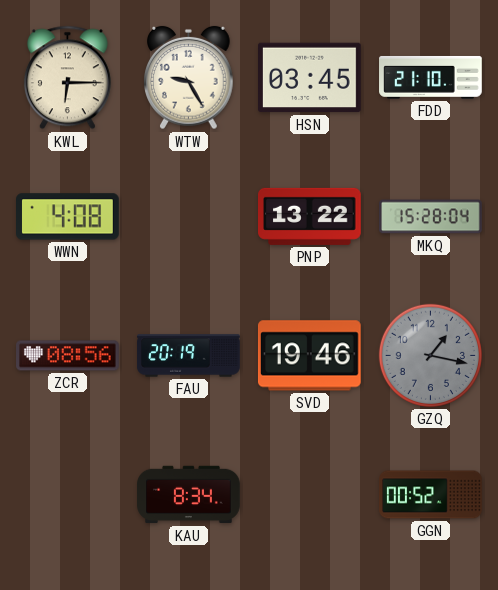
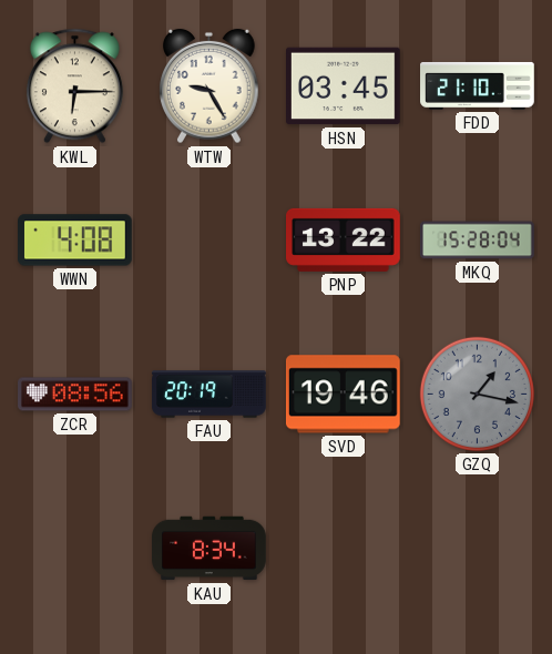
GGN: 00:52 -> none (431, 495)
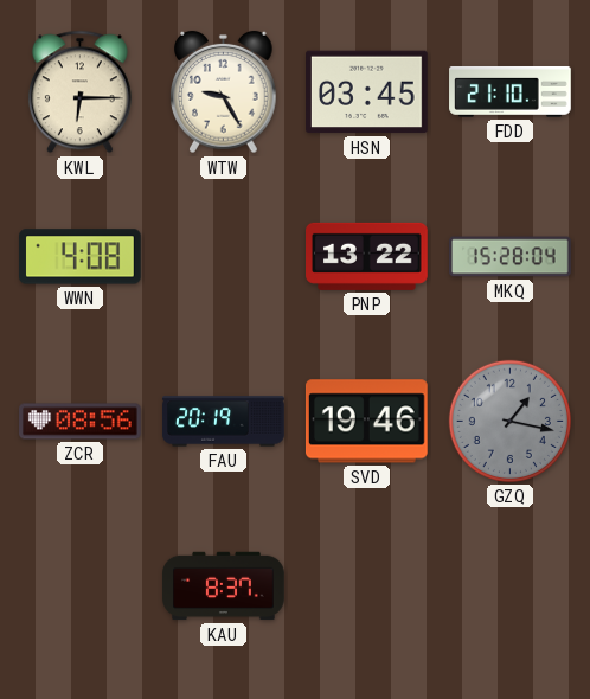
KAU: 8:34 -> 8:37 (224, 586)
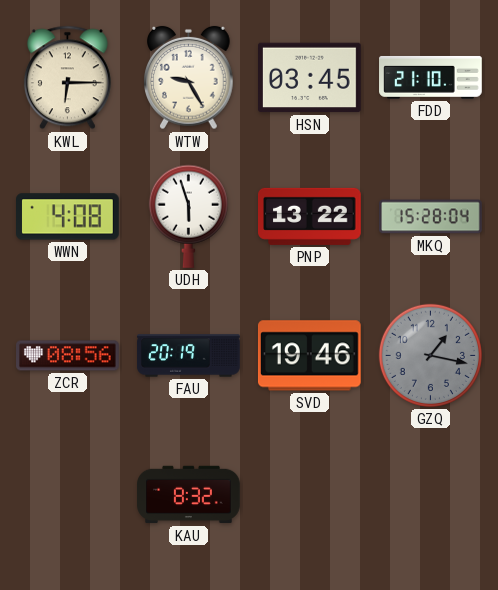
UDH: none -> 5:57 (188, 216)
KAU: 8:37 -> 8:32 (189, 495)
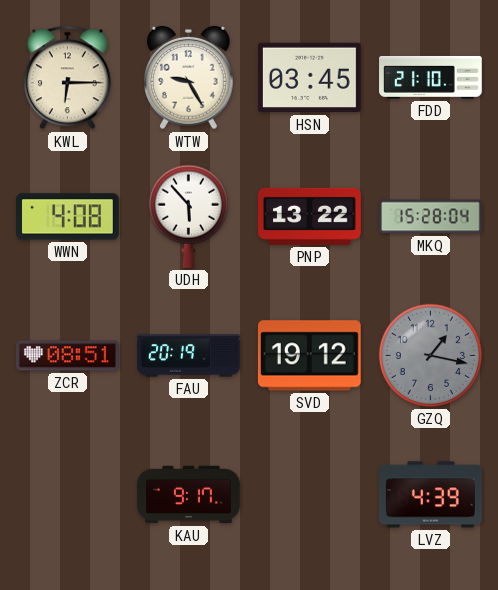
UDH: 5:57 -> 5:53 (188, 216)
ZCR: 08:56 -> 08:51 (68, 356)
SVD: 19:46 -> 19:12 (309, 356)
KAU: 8:32 -> 9:17 (189, 495)
LVZ: none -> 4:39 (431, 495)
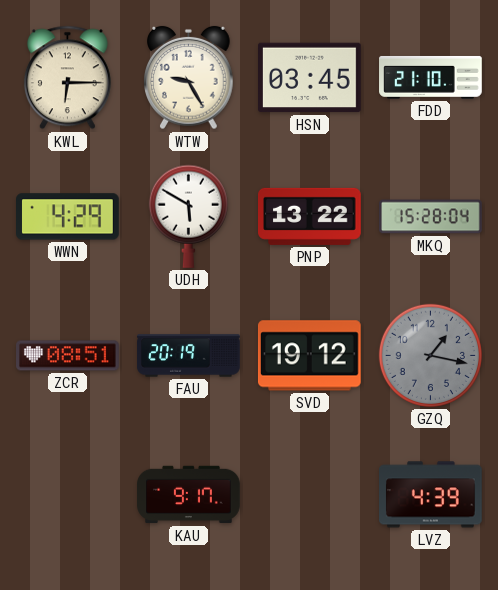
WWN: 4:08 -> 4:29 (68, 217)
UDH: 5:53 -> 5:50 (188, 216)
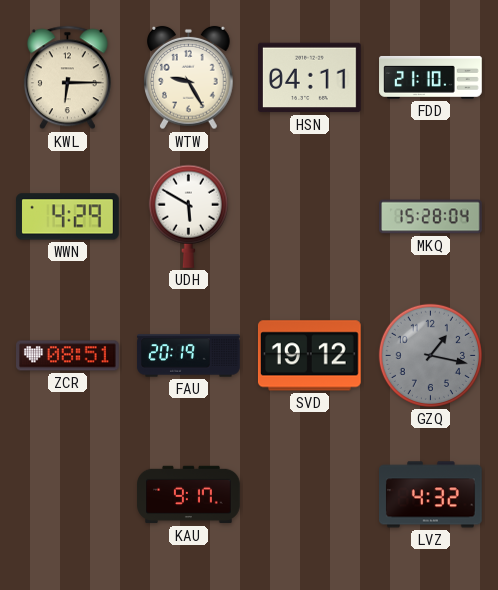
HSN: 03:45 -> 04:11 (310, 78)
PNP: 13:22 -> none (310, 216)
LVZ: 4:39 -> 4:32 (431, 495)
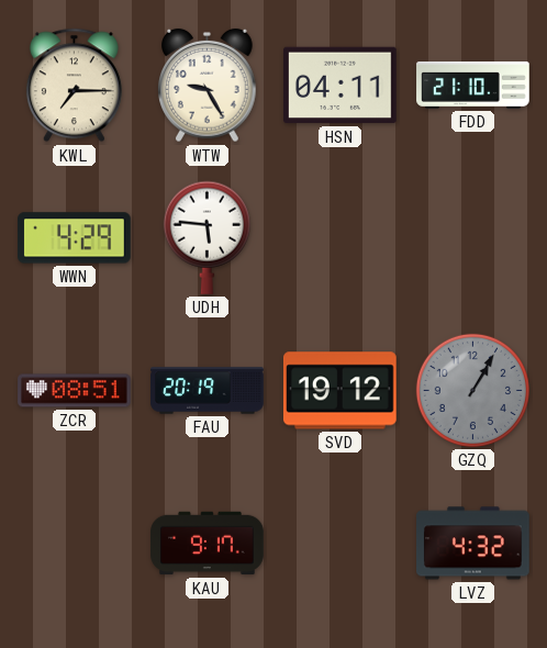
KWL: 6:15 -> 7:15 (74, 86)
UDH: 5:50 -> 5:46 (206, 237)
MKQ: 15:28 -> none (431, 217)
GZQ: 1:17 -> 1:05 (472, 390)
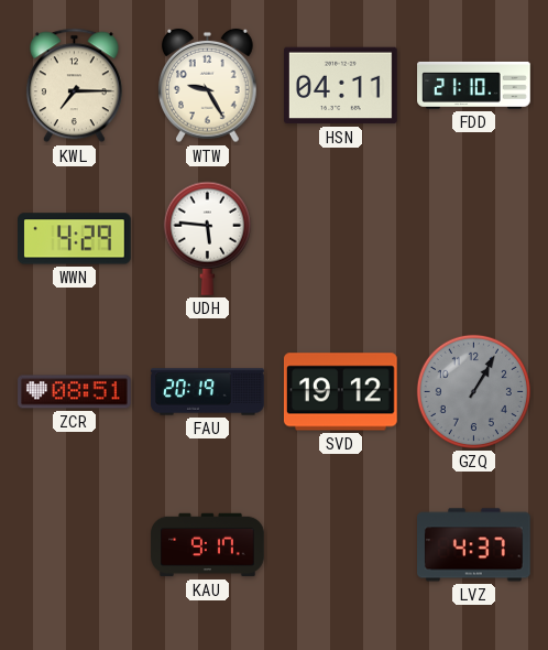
LVZ: 4:32 -> 4:37 (474, 545)
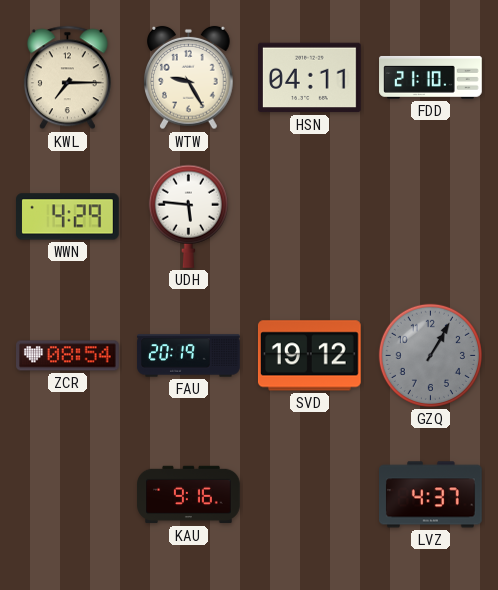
ZCR: 08:51 -> 08:54 (68, 356)
KAU: 9:17 -> 9:16 (189, 495)
